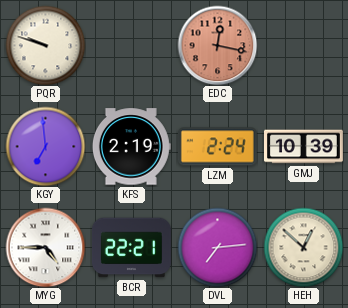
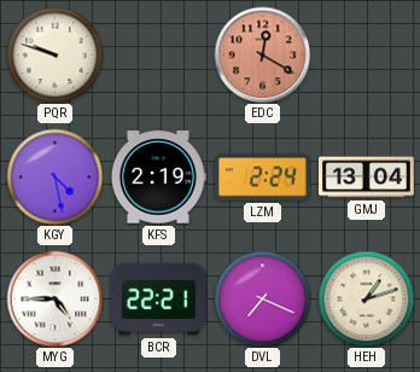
EDC: 12:17 -> 12:20 (262, 54)
KGY: 6:59 -> 4:28 (54, 176)
GMJ: 10:39 -> 13:04 (367, 178)
DVL: 7:14 -> 7:19 (262, 298)
HEH: 12:52 -> 1:12 (366, 298)
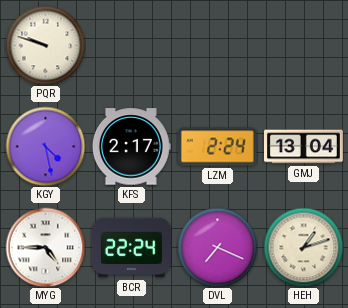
EDC: 12:20 -> none (262, 54)
KFS: 2:19 -> 2:17 (131, 147)
BCR: 22:21 -> 22:24 (131, 248)
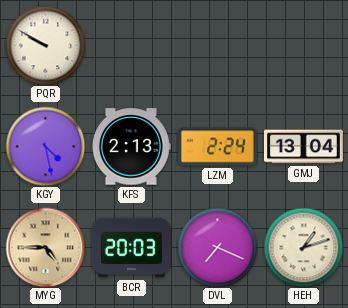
PQR: 9:48 -> 9:50 (45, 45)
KFS: 2:17 -> 2:13 (131, 147)
MYG dial: white -> champagne (45, 247)
BCR: 22:24 -> 20:03 (131, 248)
